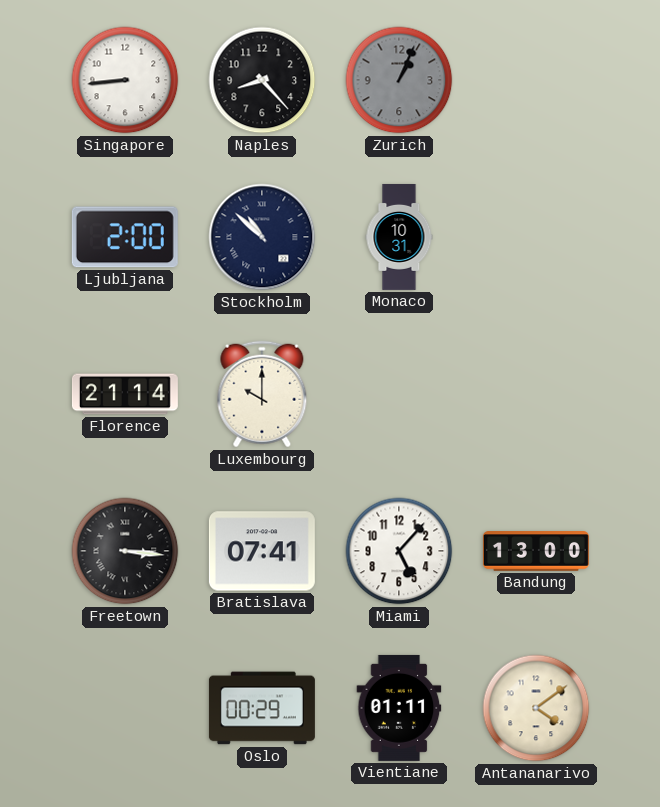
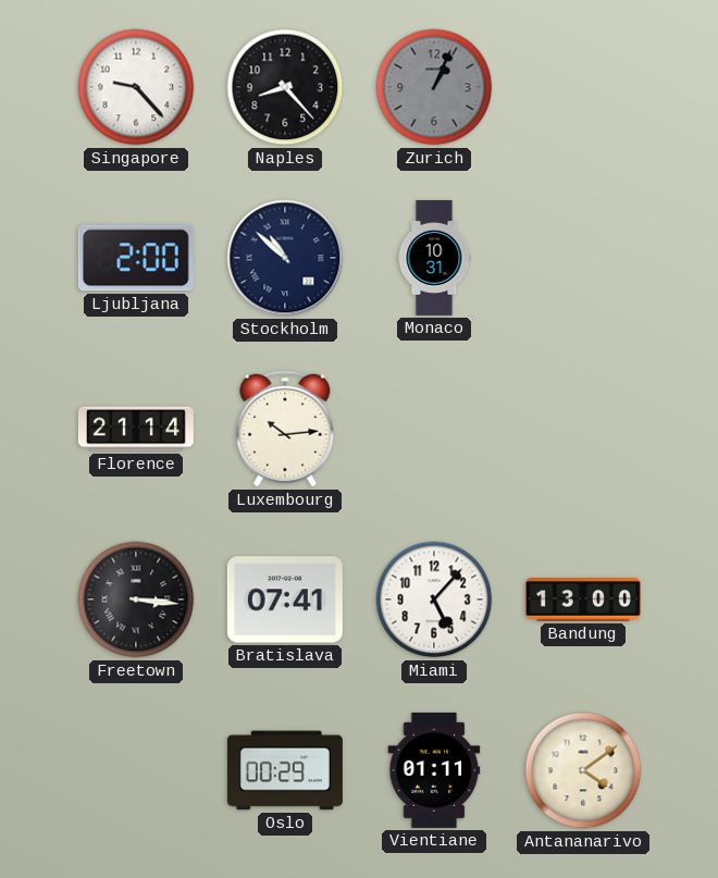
Singapore: 8:44 -> 9:23 (136, 87)
Luxembourg: 10:00 -> 10:14 (285, 429)
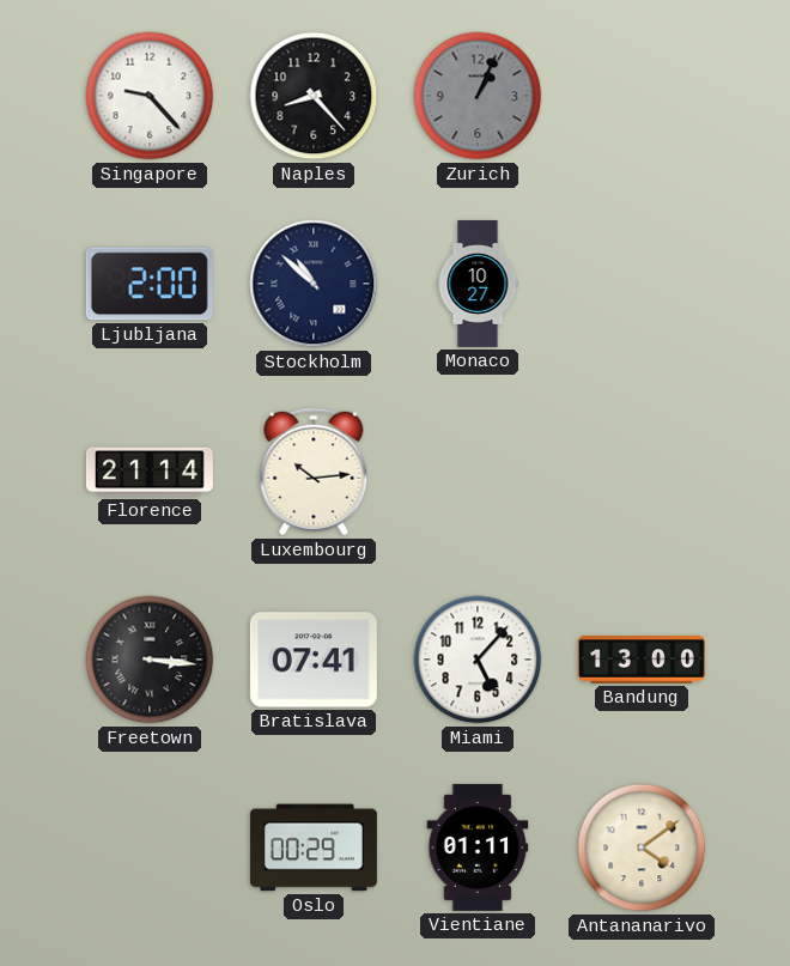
Monaco: 10:31 -> 10:27 (478, 284)
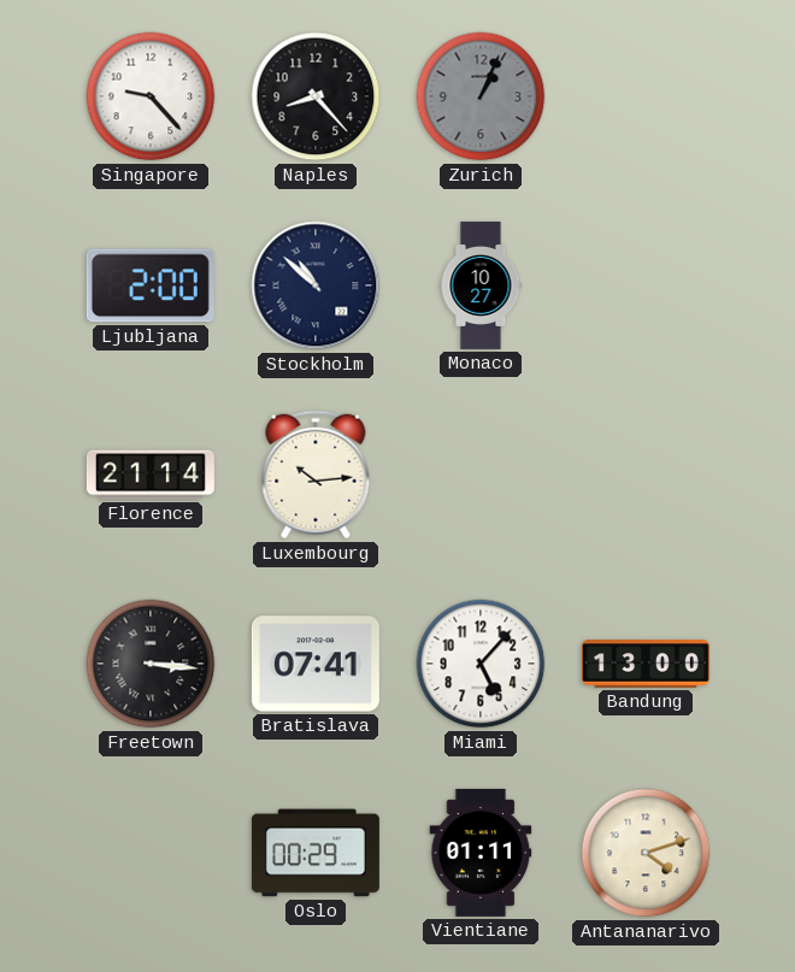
Antananarivo: 4:09 -> 4:12 (646, 853)
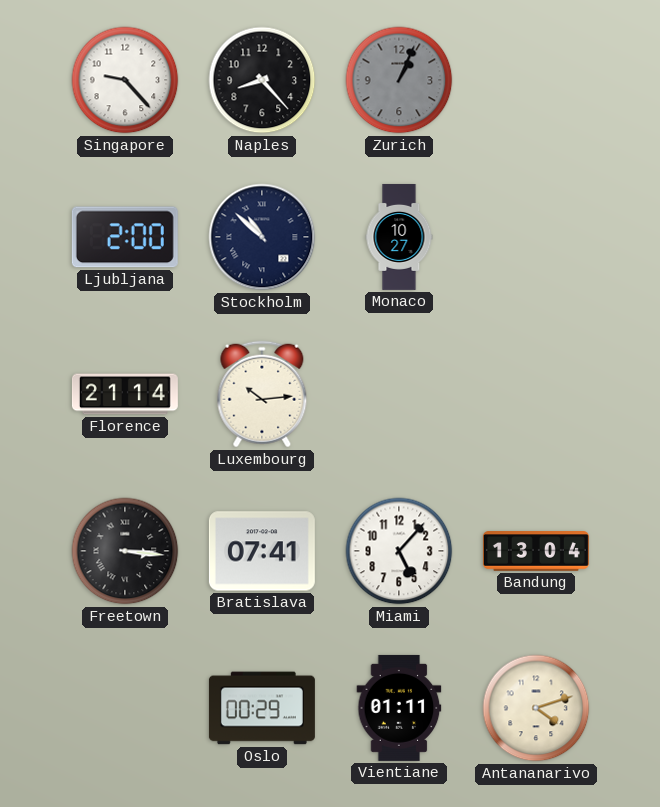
Bandung: 13:00 -> 13:04 (536, 551)
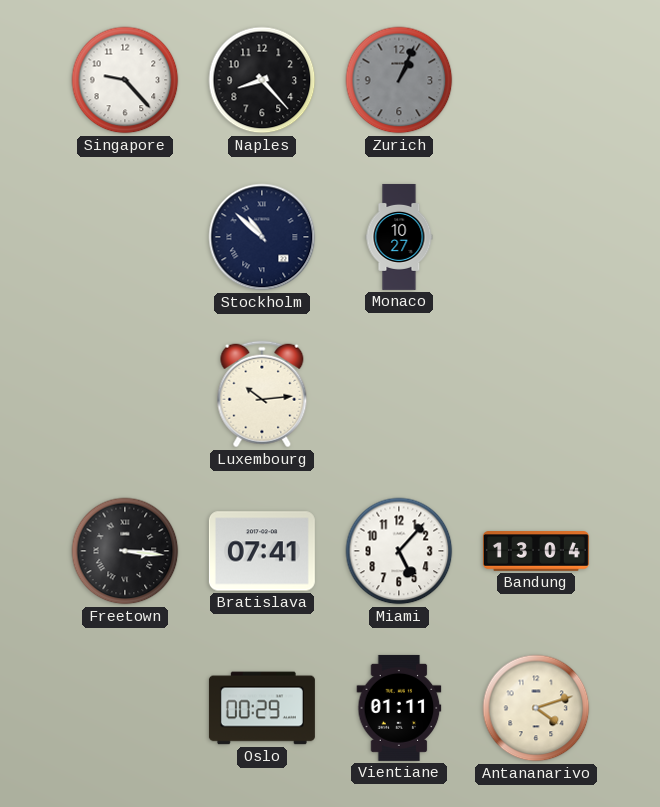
Ljubljana: 2:00 -> none (125, 237)
Florence: 21:14 -> none (125, 394)
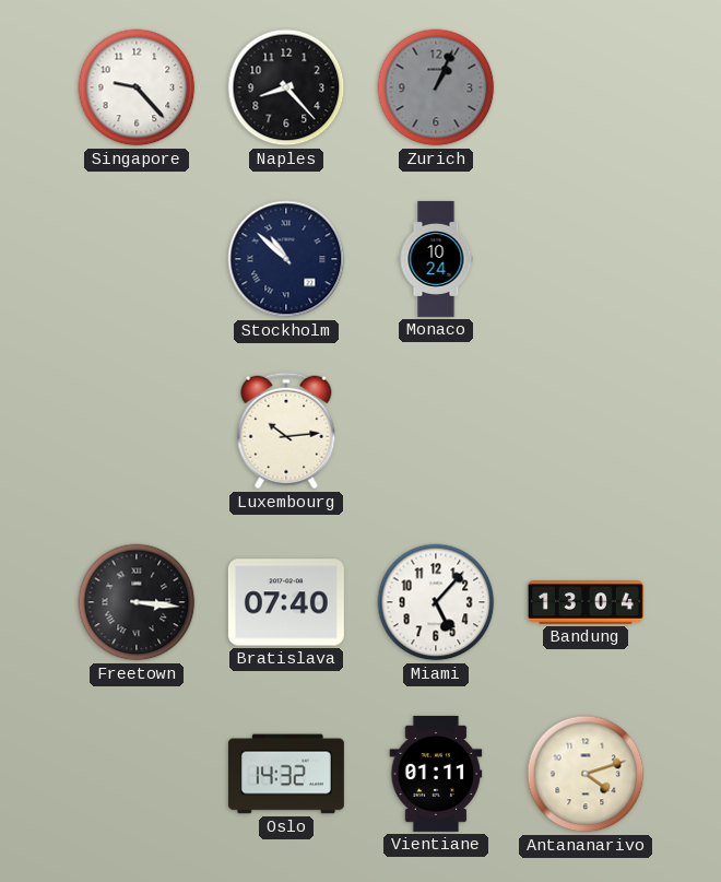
Monaco: 10:27 -> 10:24 (436, 259)
Bratislava: 07:41 -> 07:40 (286, 602)
Oslo: 00:29 -> 14:32 (286, 774)
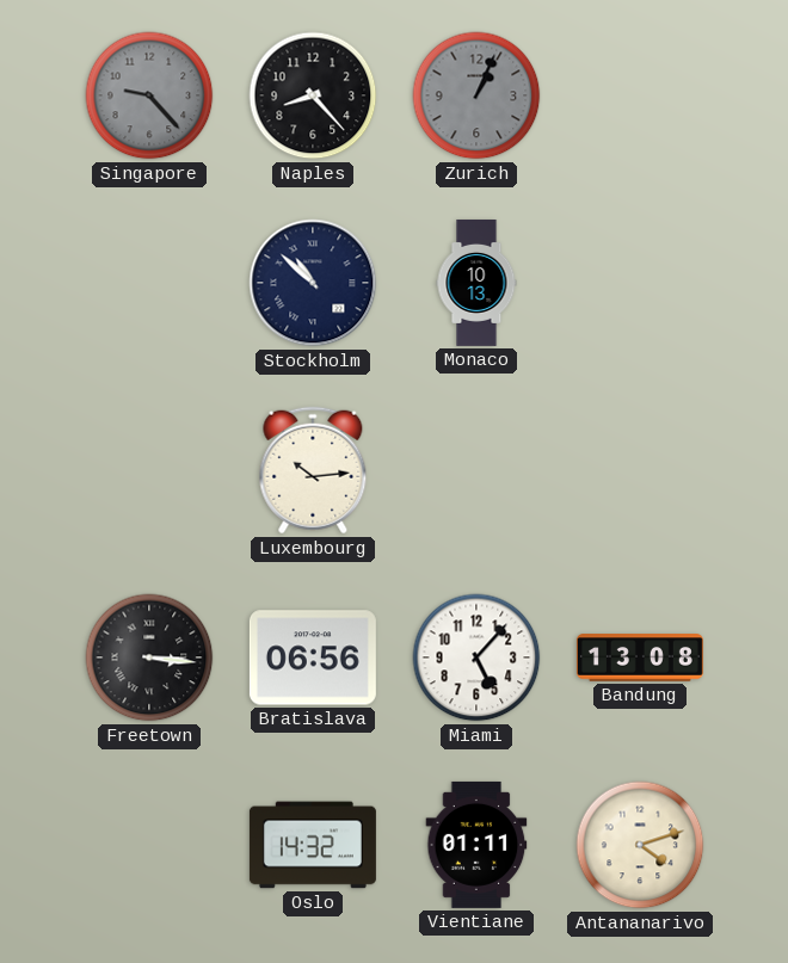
Singapore dial: white -> grey (149, 95)
Monaco: 10:24 -> 10:13 (476, 283)
Bratislava: 07:40 -> 06:56 (313, 658)
Bandung: 13:04 -> 13:08 (640, 658)
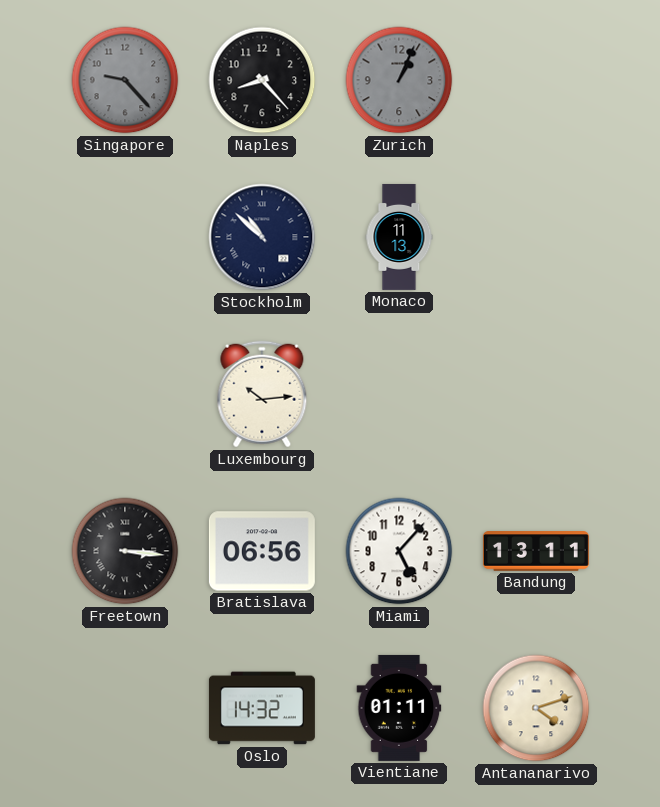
Monaco: 10:13 -> 11:13 (399, 237)
Bandung: 13:08 -> 13:11 (536, 551)
